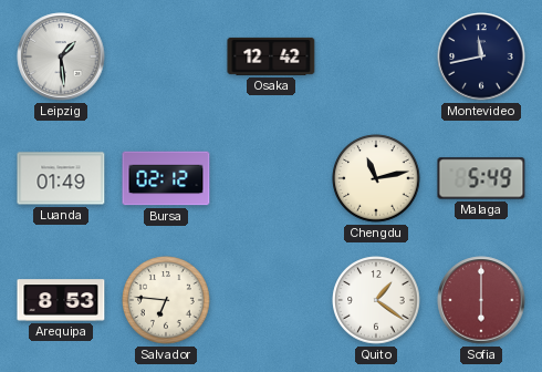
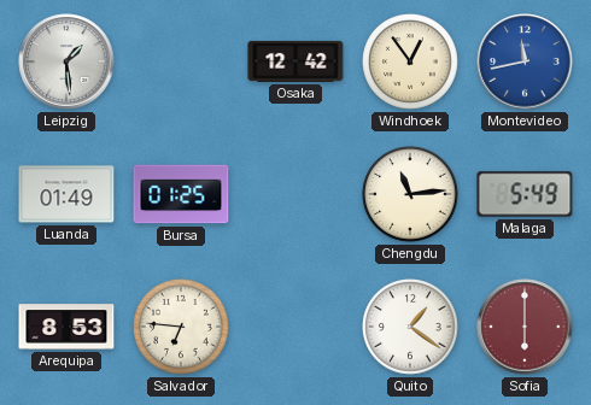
Windhoek: none -> 12:54 (410, 61)
Montevideo dial: navy -> blue (525, 61)
Bursa: 02:12 -> 01:25 (181, 194)
Chengdu: 11:13 -> 11:14 (410, 194)
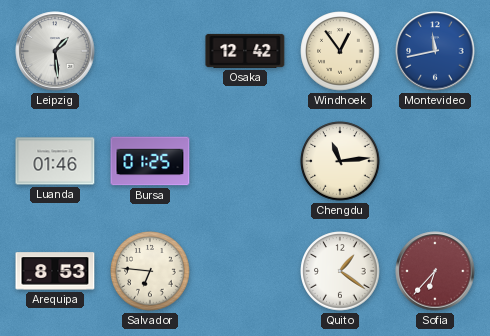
Luanda: 01:49 -> 01:46 (55, 161)
Malaga: 5:49 -> none (525, 194)
Sofia: 6:00 -> 6:37 (435, 271)
